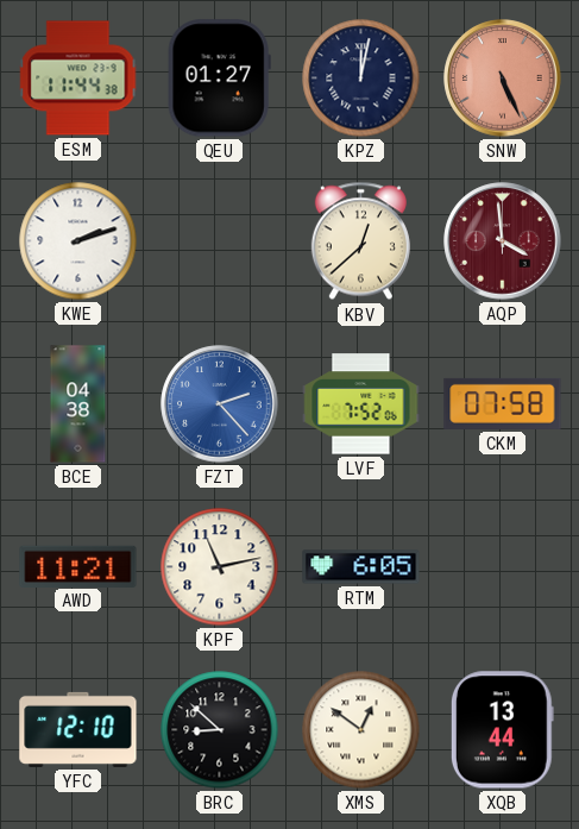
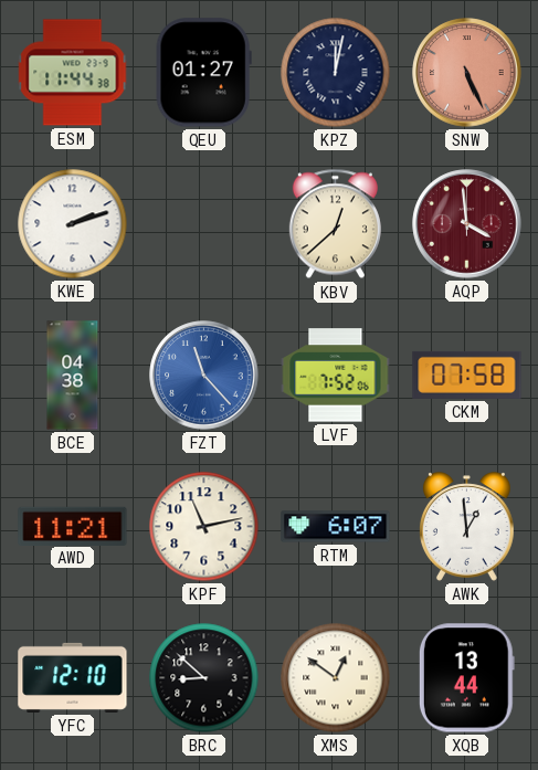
FZT: 2:23 -> 11:23 (204, 376)
RTM: 6:05 -> 6:07 (336, 527)
AWK: none -> 12:59 (466, 527)
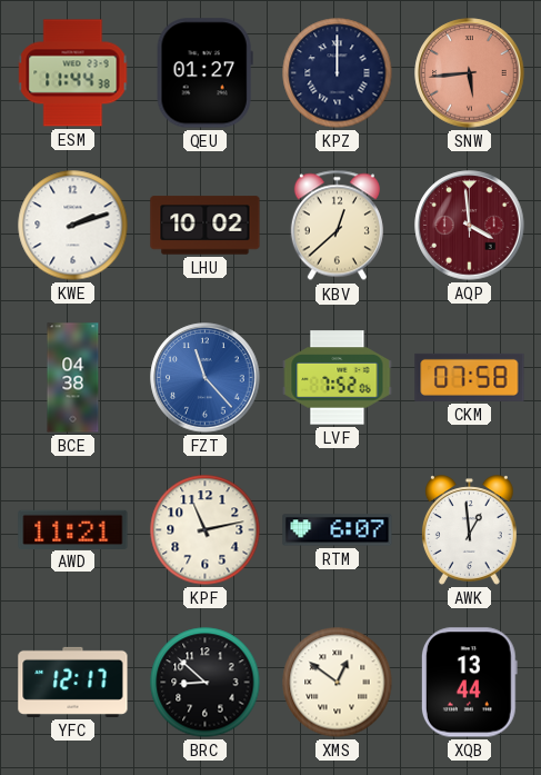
KPZ: 12:02 -> 12:00 (338, 73)
SNW: 5:26 -> 5:44 (470, 73)
LHU: none -> 10:02 (206, 226)
YFC: 12:10 -> 12:17 (73, 682)
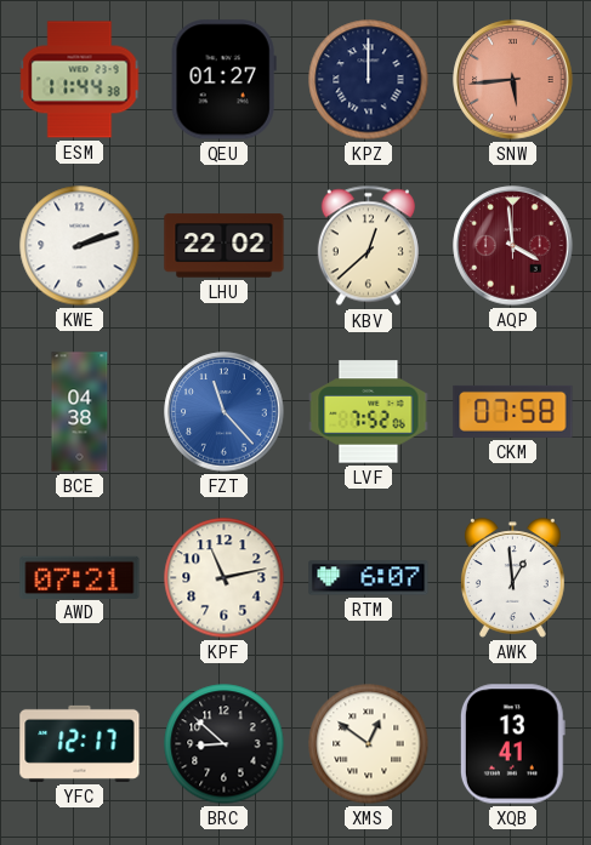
LHU: 10:02 -> 22:02 (225, 246)
AWD: 11:21 -> 07:21 (80, 577)
XQB: 13:44 -> 13:41 (512, 744)
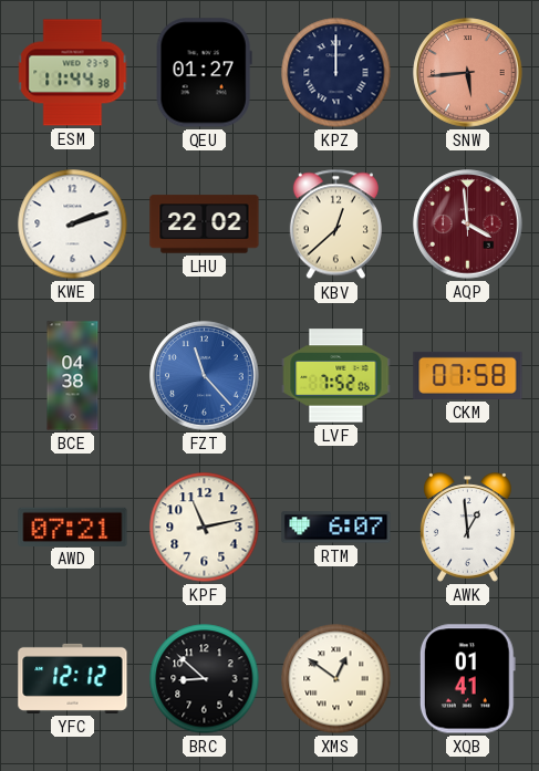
YFC: 12:17 -> 12:12 (73, 678)
XQB: 13:41 -> 01:41 (467, 679)
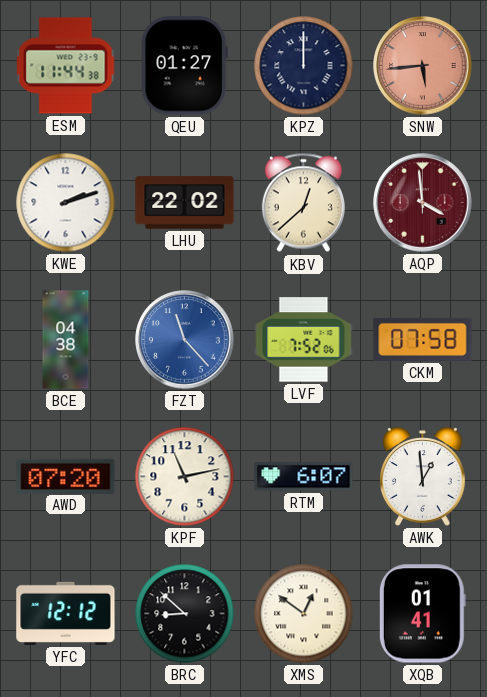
AWD: 07:21 -> 07:20 (66, 476)
